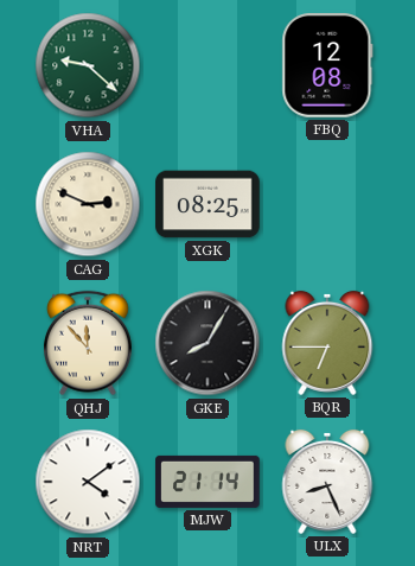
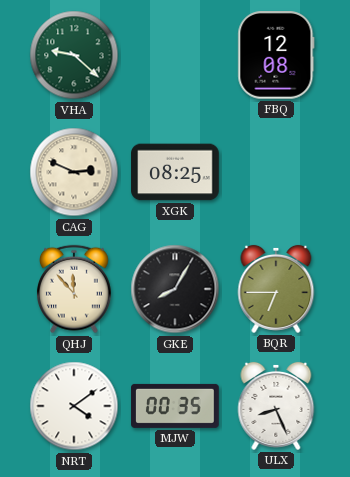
MJW: 21:14 -> 00:35 (175, 406)
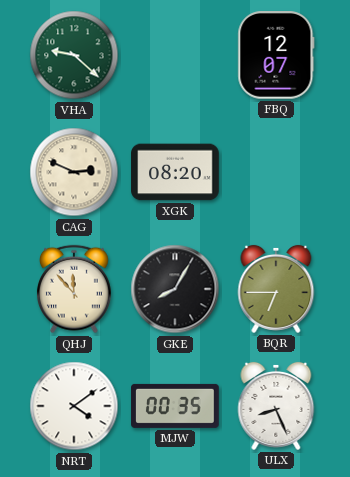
FBQ: 12:08 -> 12:07 (276, 55)
XGK: 08:25 -> 08:20 (175, 172)
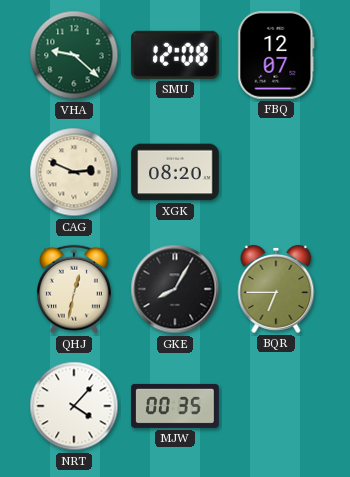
SMU: none -> 12:08 (176, 55)
QHJ: 11:53 -> 12:32 (74, 289)
NRT: 4:09 -> 4:07 (74, 406)
ULX: 8:26 -> none (276, 406)
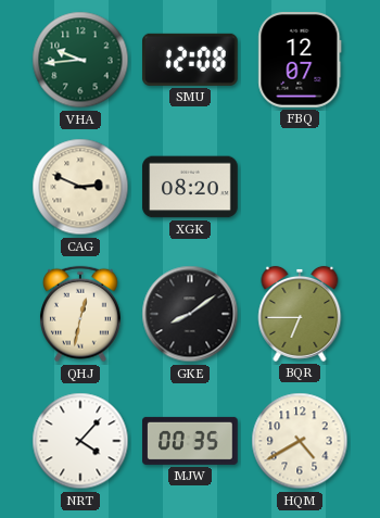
VHA: 9:22 -> 9:44 (80, 60)
GKE: 8:05 -> 8:09 (190, 314)
HQM: none -> 4:40 (300, 441)
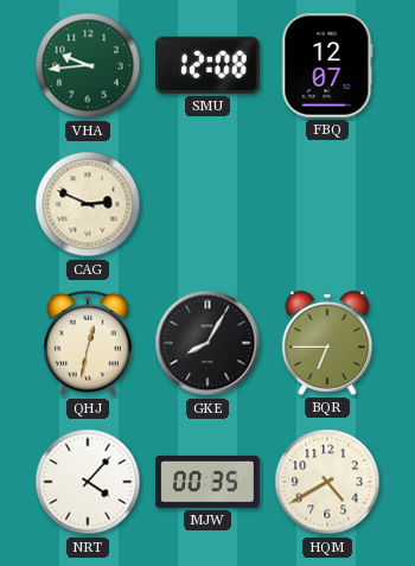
XGK: 08:20 -> none (190, 187)
GKE: 8:09 -> 8:05 (207, 343)
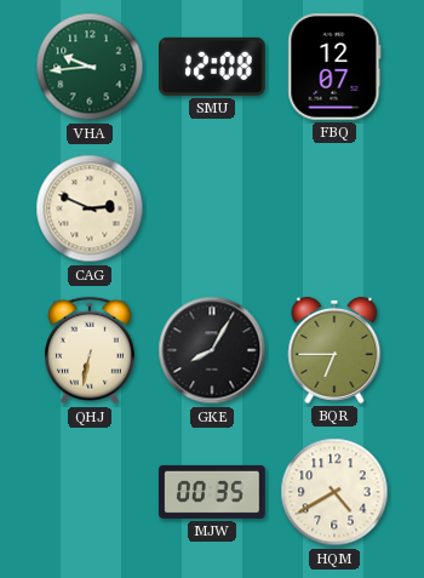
QHJ: 12:32 -> 6:32 (90, 350)
NRT: 4:07 -> none (88, 482)
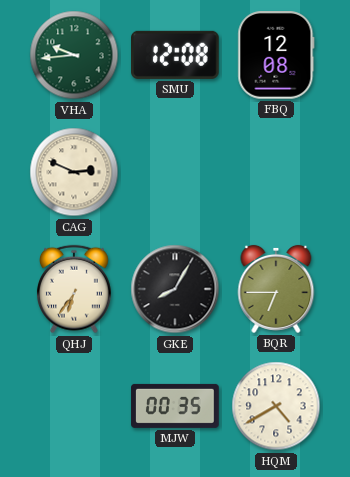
FBQ: 12:07 -> 12:08 (276, 55)
QHJ: 6:32 -> 6:36 (74, 289)
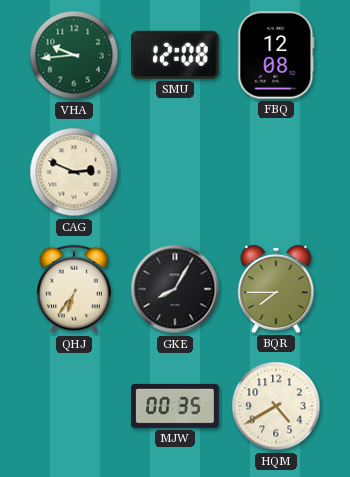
BQR: 6:45 -> 7:45 (276, 289)
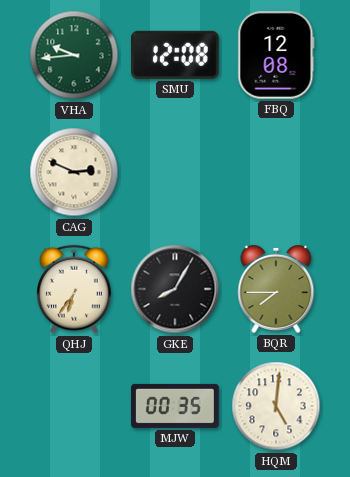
HQM: 4:40 -> 5:01 (276, 406)
